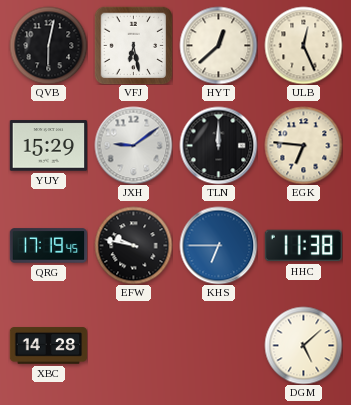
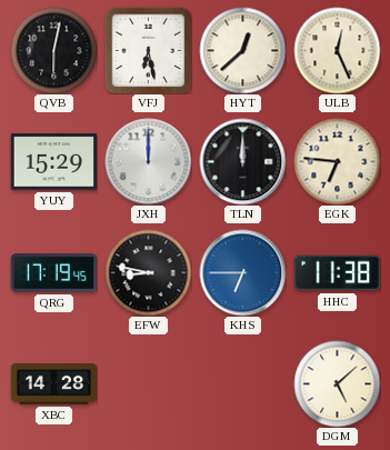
JXH: 9:09 -> 12:00 (148, 161)
EFW: 9:47 -> 8:47 (148, 272)
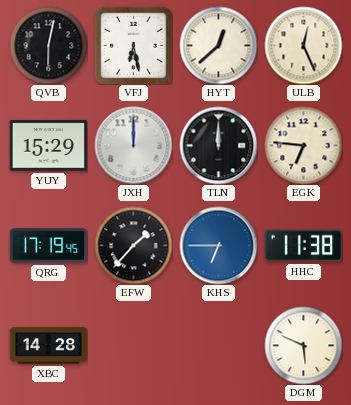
EFW: 8:47 -> 1:37 (133, 245)
DGM: 5:08 -> 5:49 (303, 345)
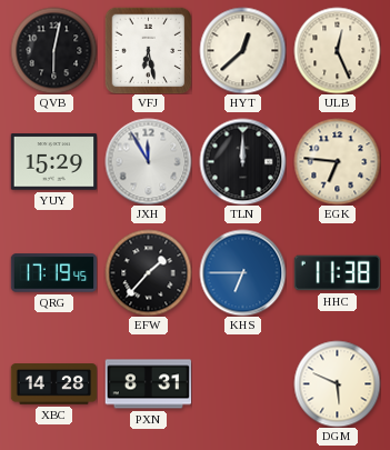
JXH: 12:00 -> 11:55 (148, 161)
PXN: none -> 8:31 (148, 384)
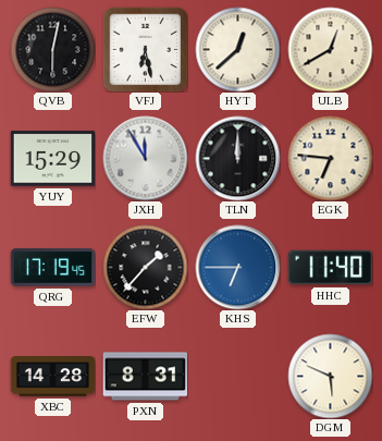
ULB: 12:26 -> 12:40 (330, 49)
HHC: 11:38 -> 11:40 (330, 268)
